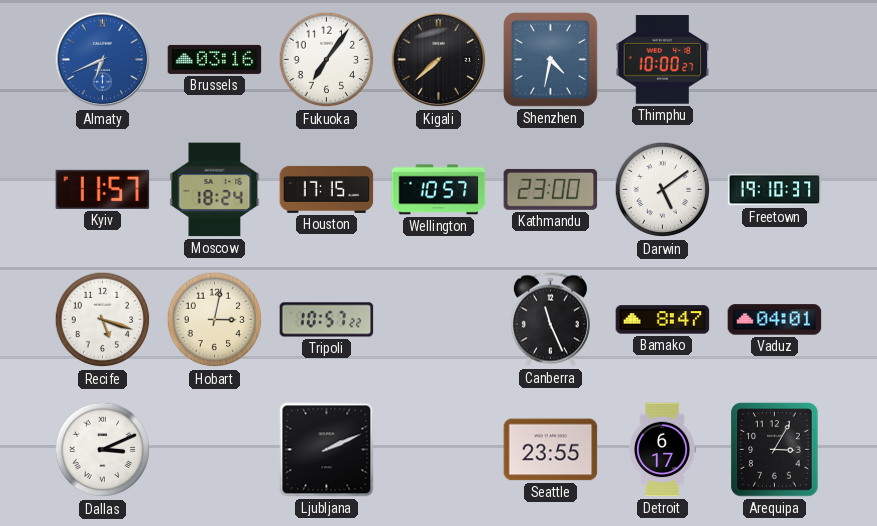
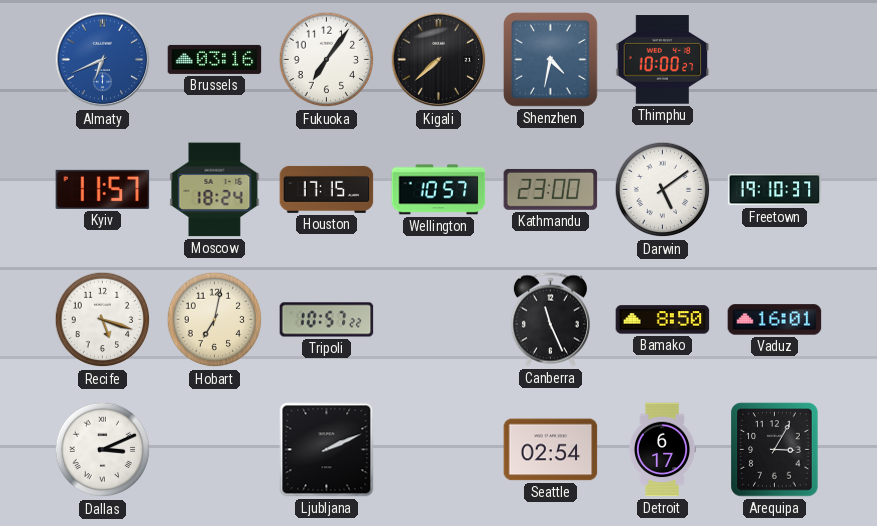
Hobart: 3:02 -> 7:02 (215, 320)
Bamako: 8:47 -> 8:50 (663, 320)
Vaduz: 04:01 -> 16:01 (775, 320)
Seattle: 23:55 -> 02:54 (551, 450)
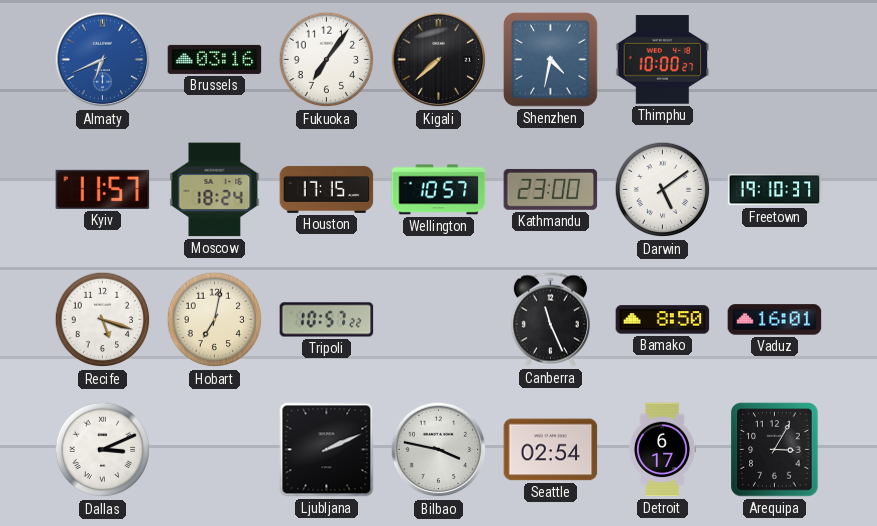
Bilbao: none -> 3:47 (439, 450)
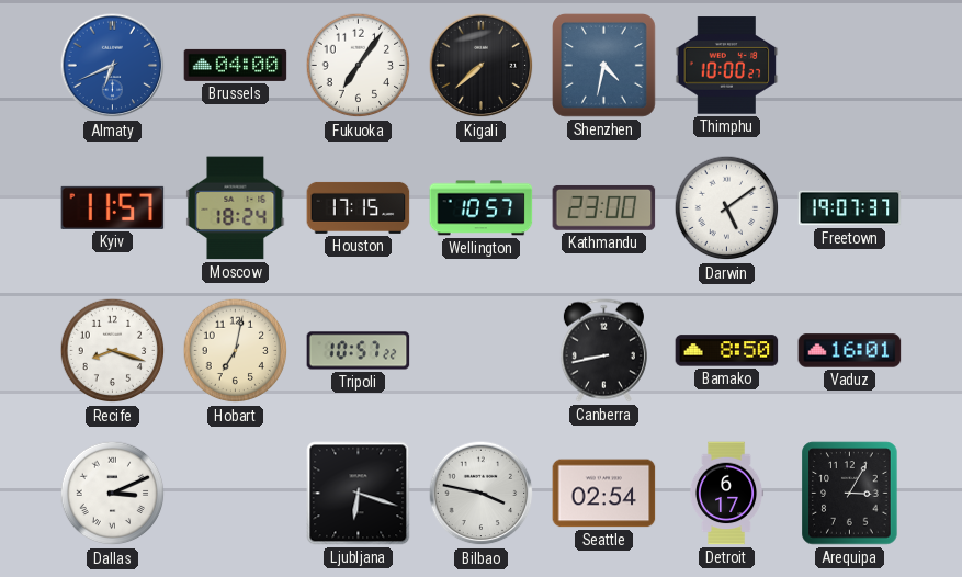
Brussels: 03:16 -> 04:00 (236, 65)
Freetown: 19:10 -> 19:07 (850, 208)
Recife: 5:18 -> 8:18 (113, 351)
Canberra: 11:26 -> 8:43 (603, 351)
Ljubljana: 2:11 -> 6:18 (359, 494)
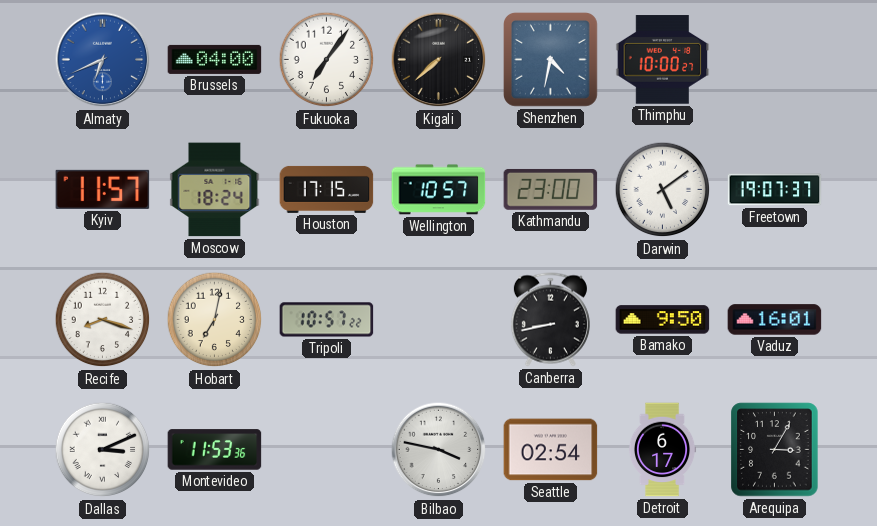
Bamako: 8:50 -> 9:50 (663, 320)
Montevideo: none -> 11:53 (215, 450)
Ljubljana: 6:18 -> none (359, 494)
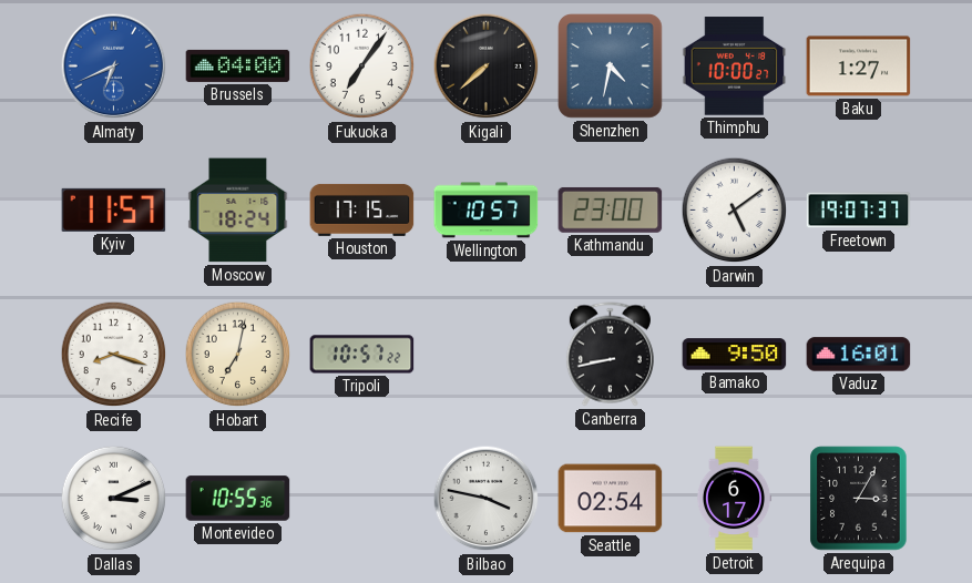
Baku: none -> 1:27 (859, 67)
Montevideo: 11:53 -> 10:55 (238, 499)
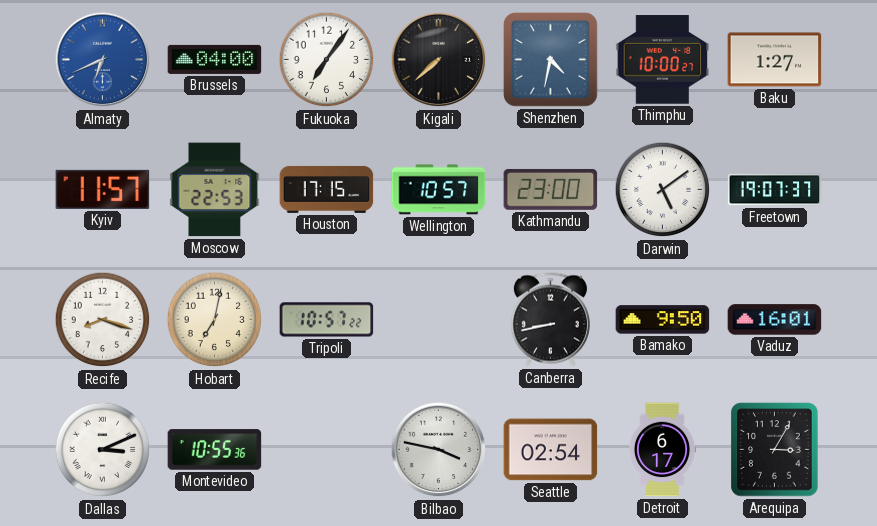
Moscow: 18:24 -> 22:53 (215, 190)
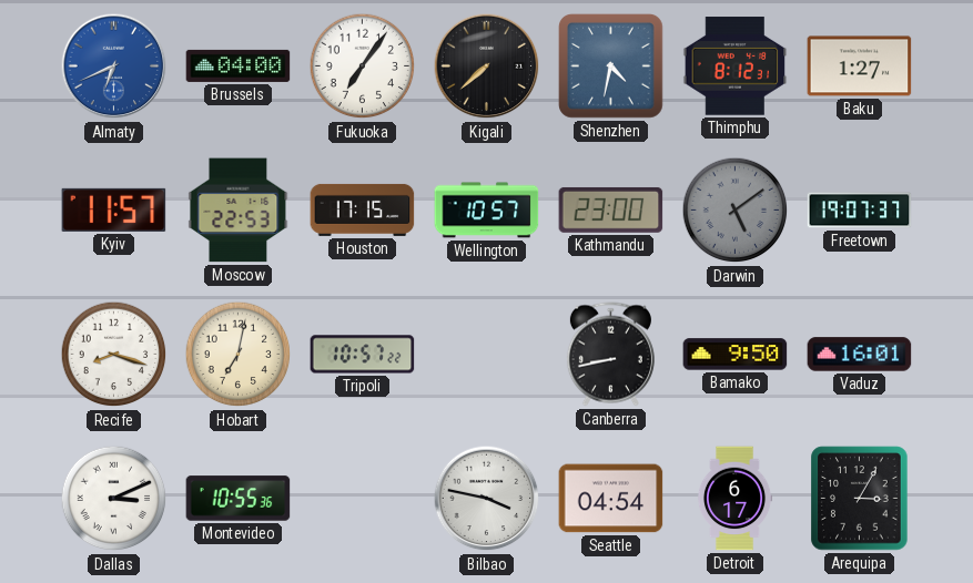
Thimphu: 10:00 -> 8:12 (736, 67)
Darwin dial: white -> grey (736, 211)
Seattle: 02:54 -> 04:54 (611, 499)
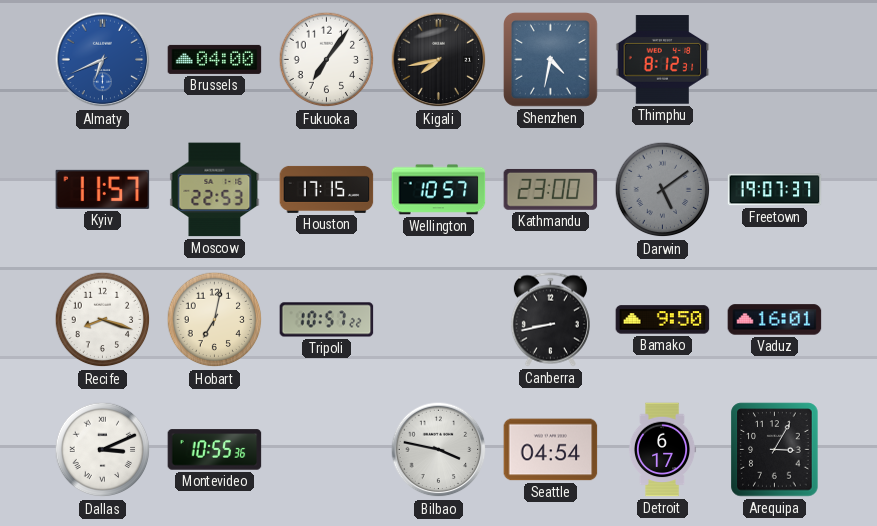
Kigali: 7:38 -> 7:43 (439, 60)
Baku: 1:27 -> none (860, 67)
